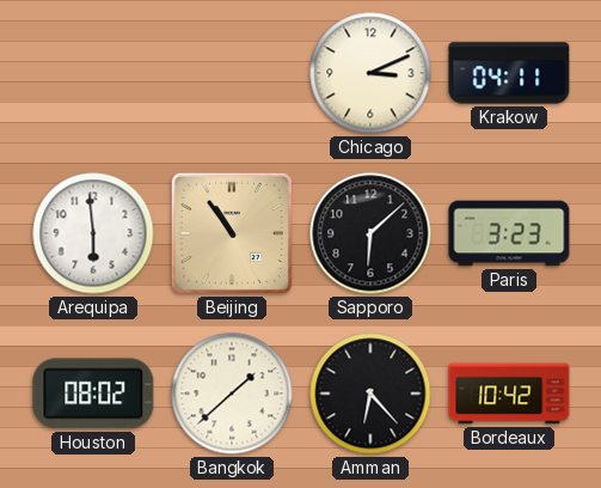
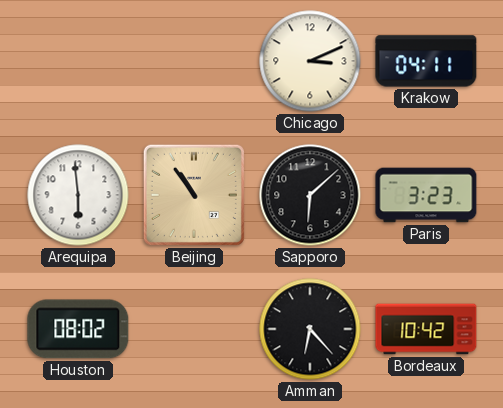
Bangkok: 1:38 -> none (232, 394)
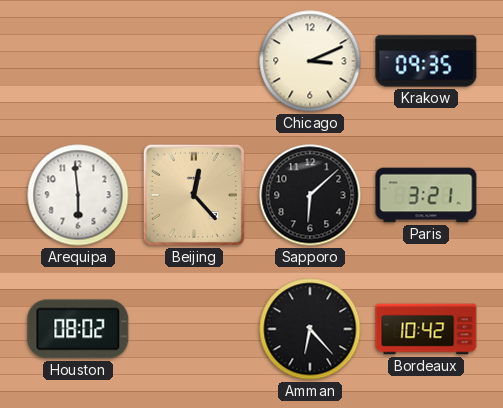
Krakow: 04:11 -> 09:35 (426, 61)
Beijing: 10:54 -> 12:23 (194, 195)
Paris: 3:23 -> 3:21 (426, 195)
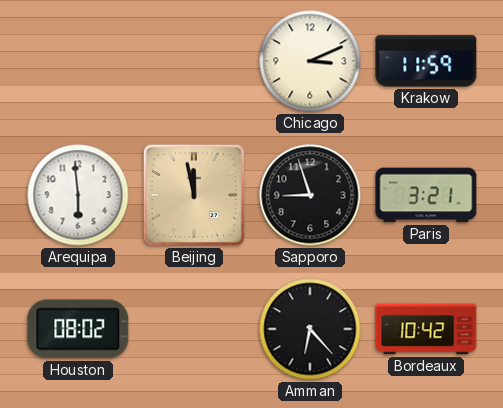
Krakow: 09:35 -> 11:59 (426, 61)
Beijing: 12:23 -> 11:58 (194, 195)
Sapporo: 6:08 -> 8:57 (310, 195)
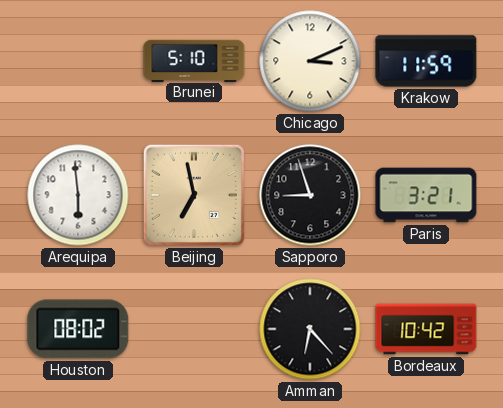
Brunei: none -> 5:10 (194, 60)
Beijing: 11:58 -> 6:58 (194, 195)
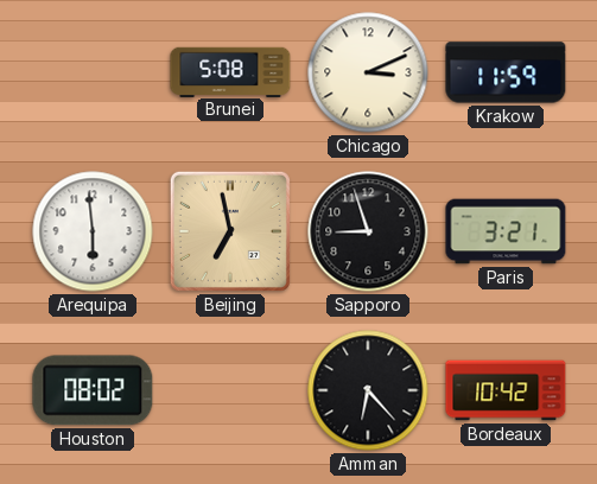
Brunei: 5:10 -> 5:08 (230, 71)
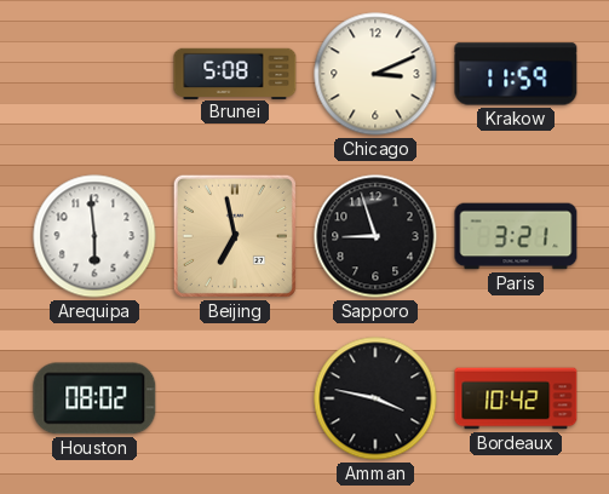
Amman: 6:23 -> 3:47 (375, 398)
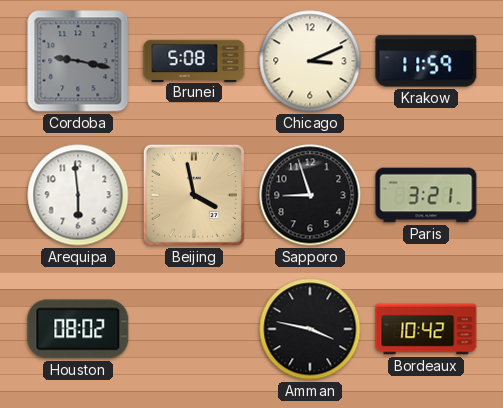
Cordoba: none -> 9:17 (78, 61)
Beijing: 6:58 -> 3:58 (194, 195)
